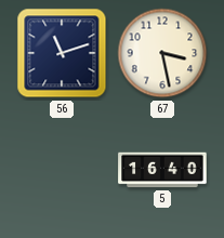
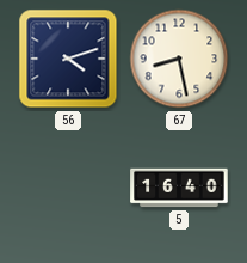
56: 11:12 -> 4:12 (68, 59)
67: 3:28 -> 8:28 (179, 59)
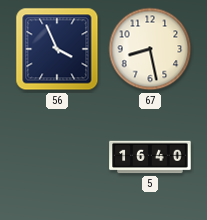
56: 4:12 -> 3:56 (57, 49)
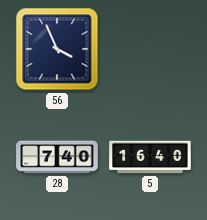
67: 8:28 -> none (150, 49)
28: none -> 7:40 (57, 157)
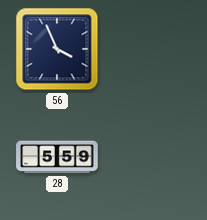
28: 7:40 -> 5:59 (57, 157)
5: 16:40 -> none (150, 157)
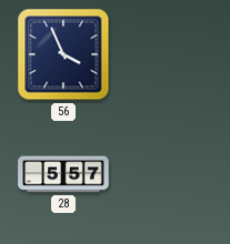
28: 5:59 -> 5:57 (63, 174)
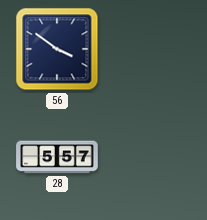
56: 3:56 -> 3:51 (57, 49)
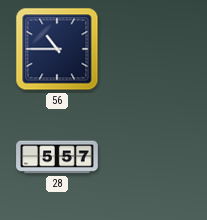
56: 3:51 -> 10:45 (57, 49)
